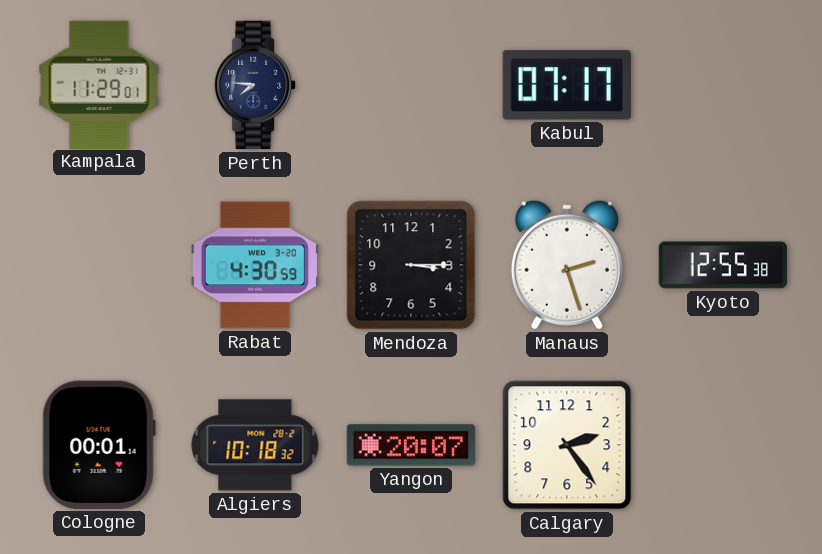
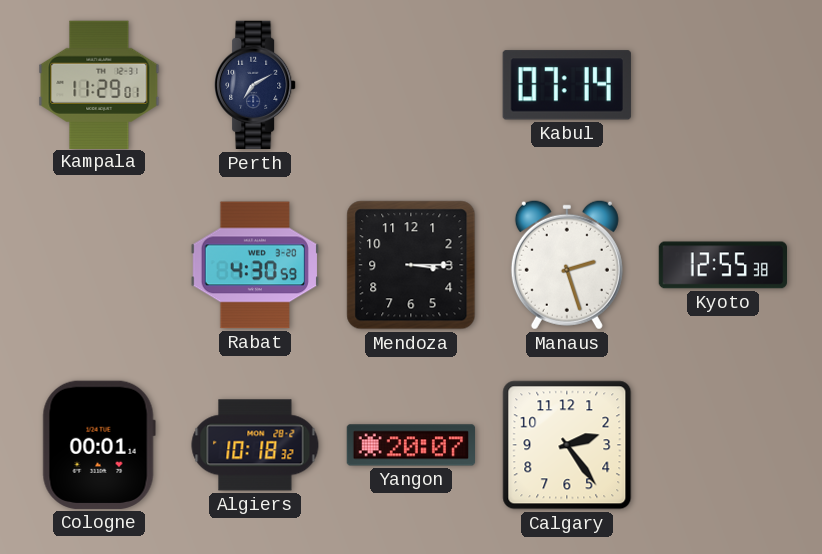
Perth: 7:46 -> 7:10 (255, 85)
Kabul: 07:17 -> 07:14 (567, 85)
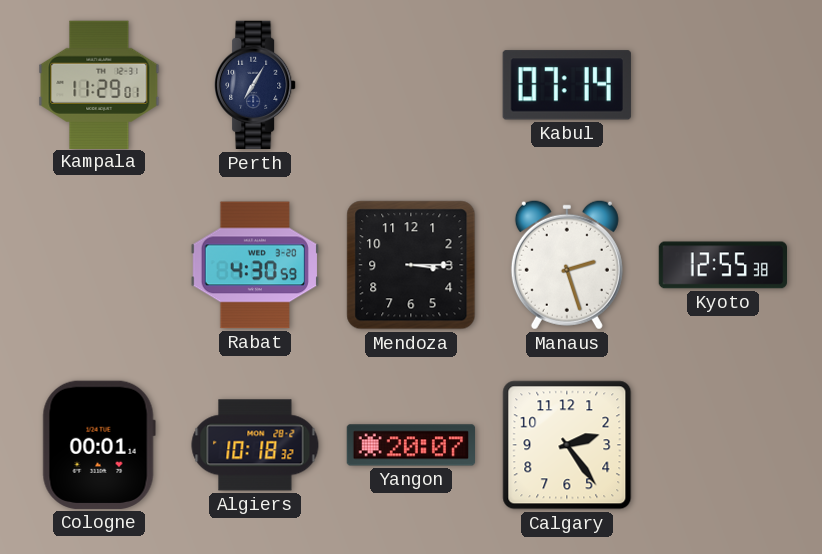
Perth: 7:10 -> 7:05 (255, 85)
